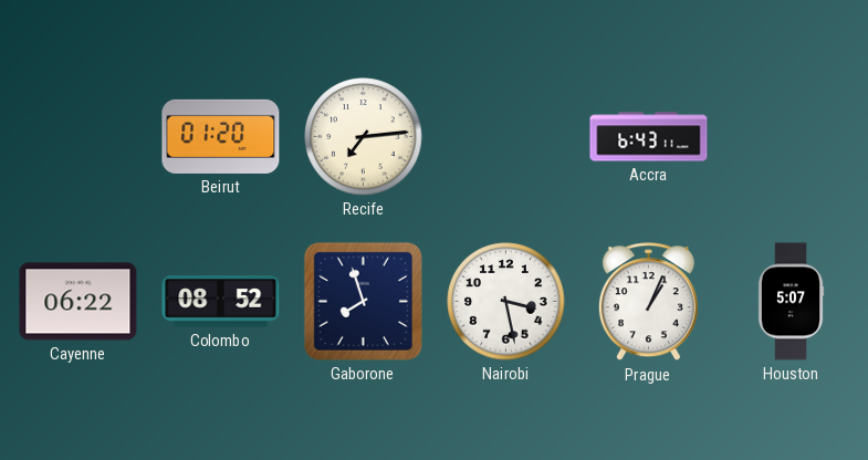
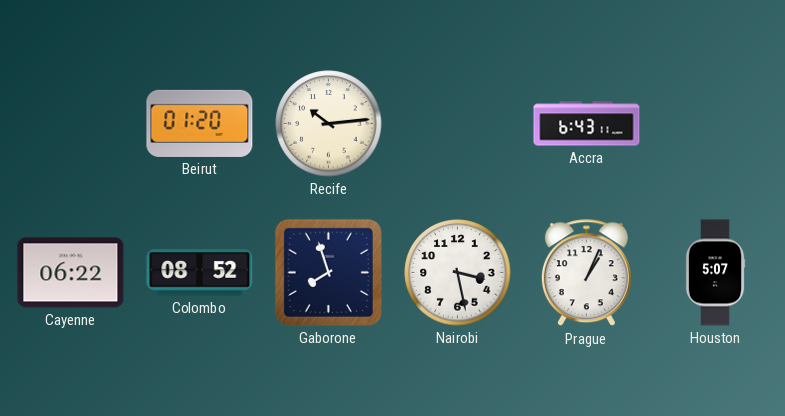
Recife: 7:14 -> 10:14 (329, 124)
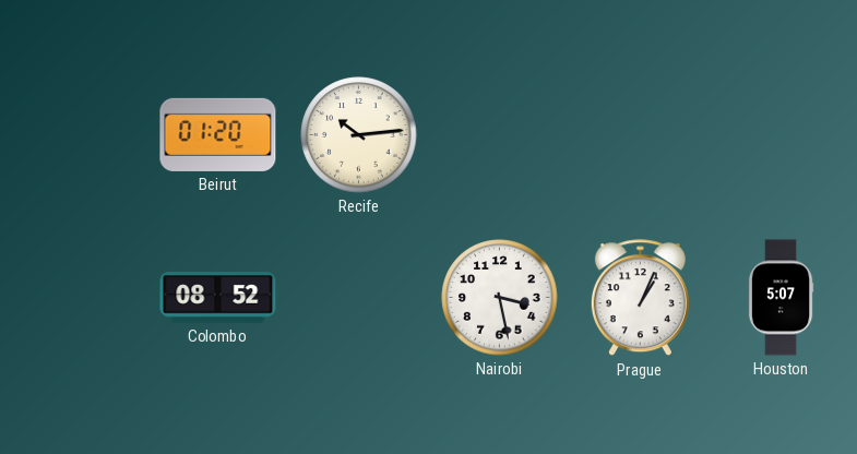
Accra: 6:43 -> none (587, 124)
Cayenne: 06:22 -> none (71, 273)
Gaborone: 7:57 -> none (328, 272)
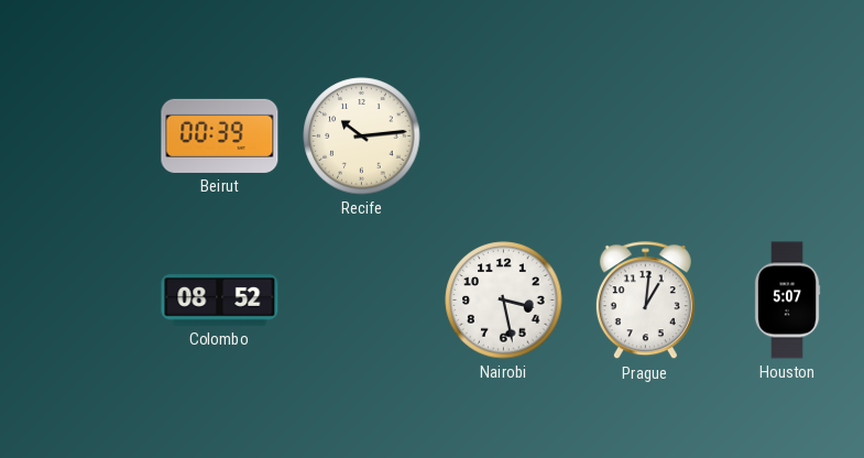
Beirut: 01:20 -> 00:39 (220, 135)
Prague: 1:04 -> 1:01 (645, 301)
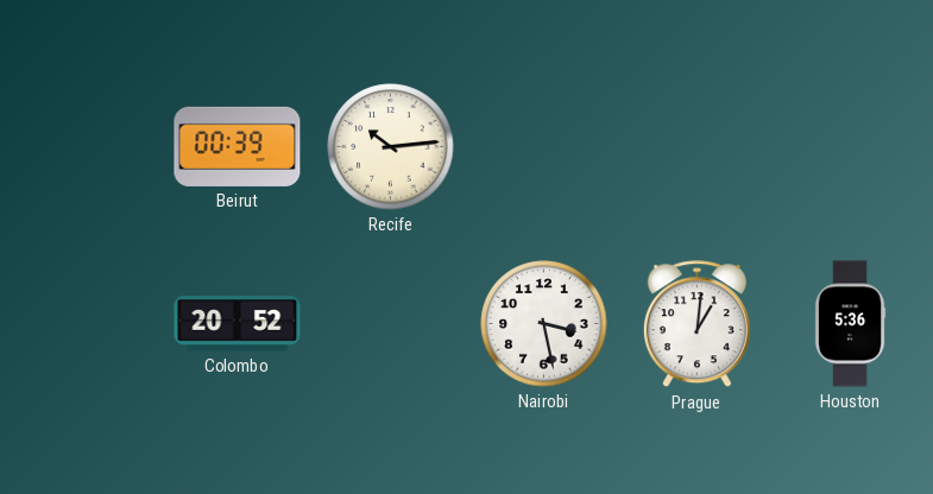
Colombo: 08:52 -> 20:52 (238, 324)
Houston: 5:07 -> 5:36 (850, 324)
